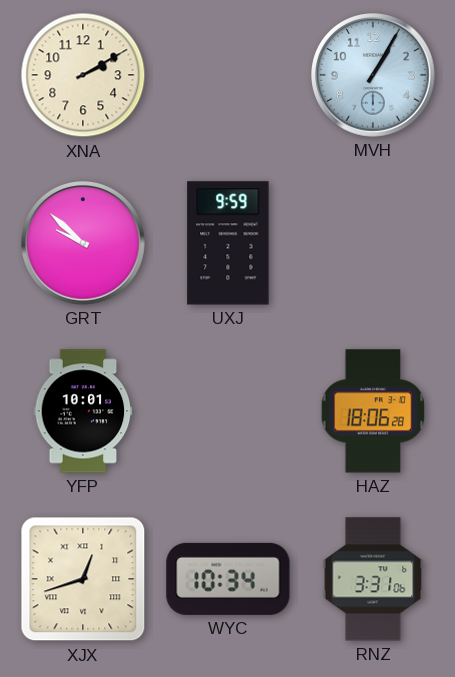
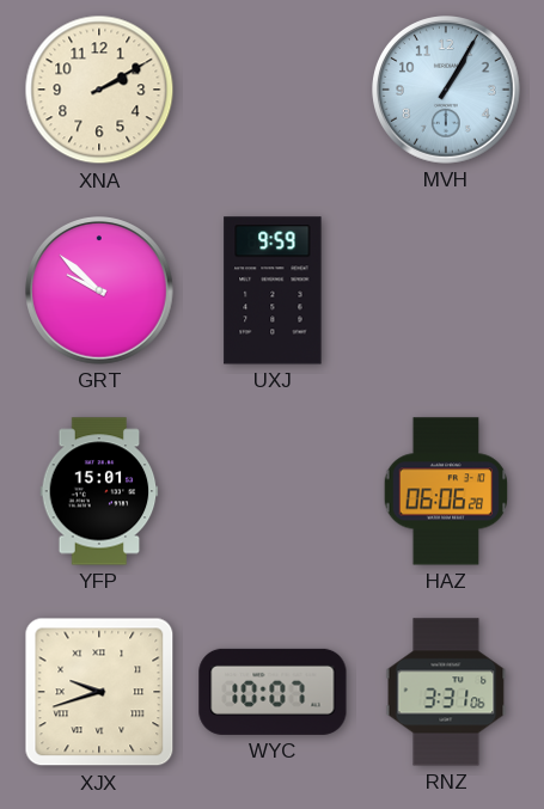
YFP: 10:01 -> 15:01 (99, 491)
HAZ: 18:06 -> 06:06 (446, 491)
XJX: 12:42 -> 9:42 (99, 692)
WYC: 10:34 -> 10:07 (273, 692)
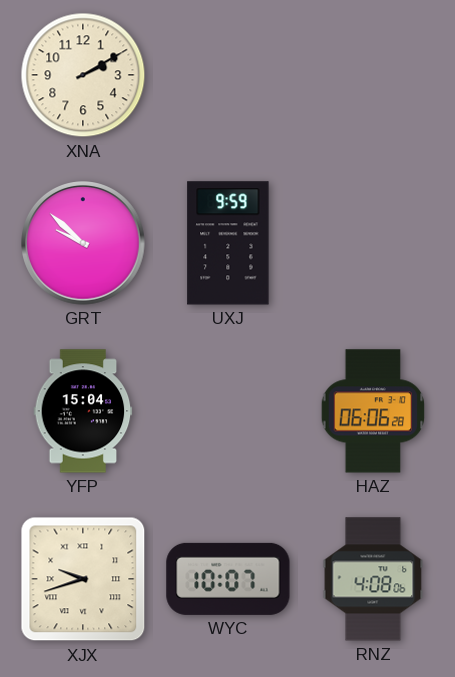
MVH: 1:05 -> none (447, 91)
YFP: 15:01 -> 15:04 (83, 411)
RNZ: 3:31 -> 4:08 (373, 579)
